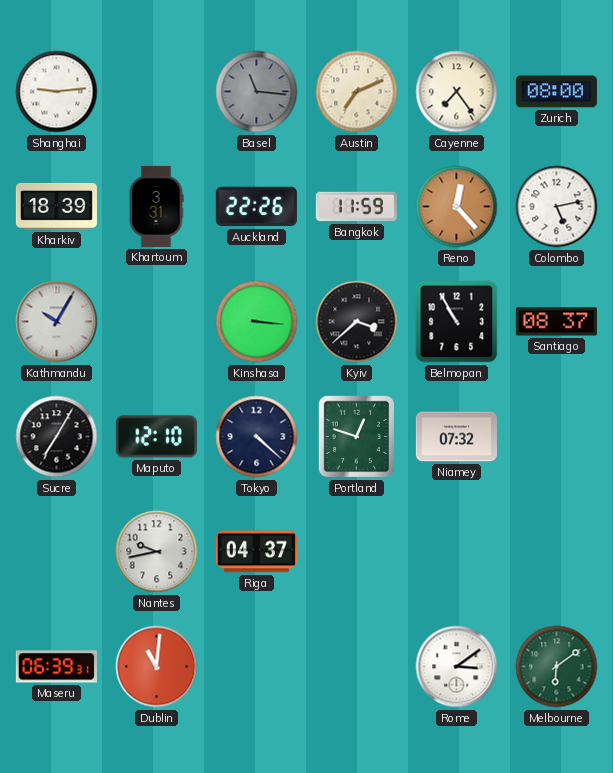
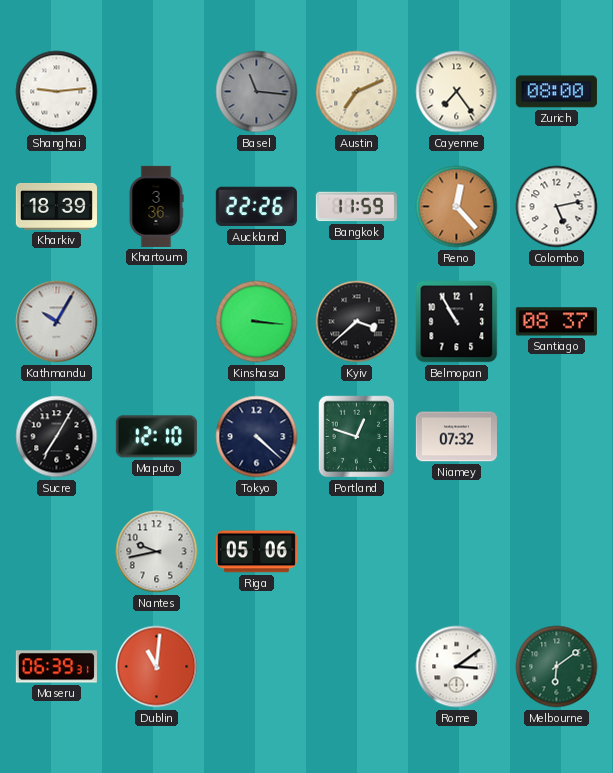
Khartoum: 3:31 -> 3:36 (156, 206)
Riga: 04:37 -> 05:06 (256, 552)
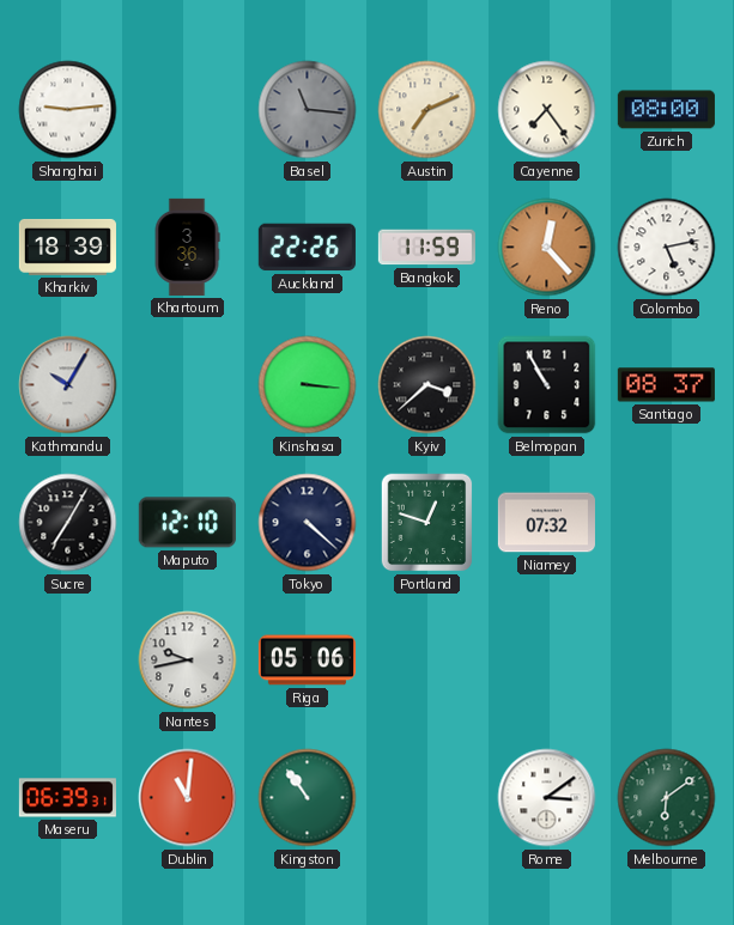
Kingston: none -> 10:54 (308, 798)
